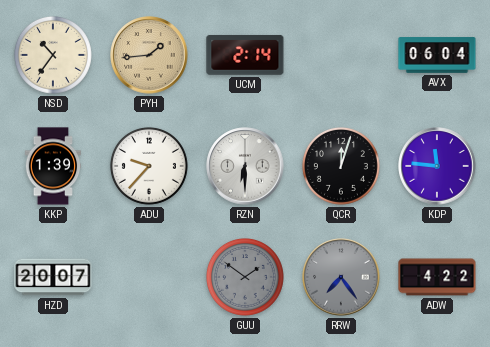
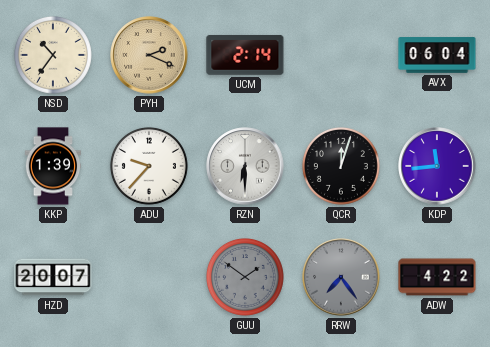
PYH: 1:44 -> 2:19 (149, 55)
KDP: 11:46 -> 11:44 (437, 166)
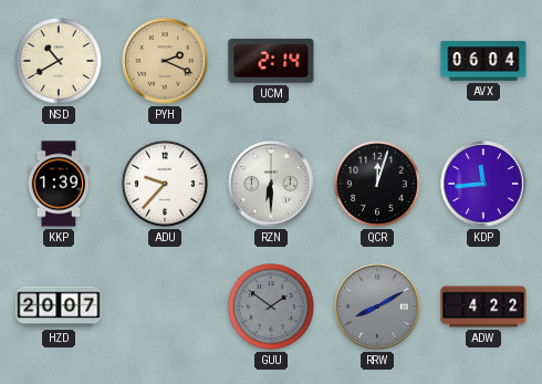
NSD: 10:36 -> 10:40 (59, 61)
RRW: 7:24 -> 8:10 (377, 307)
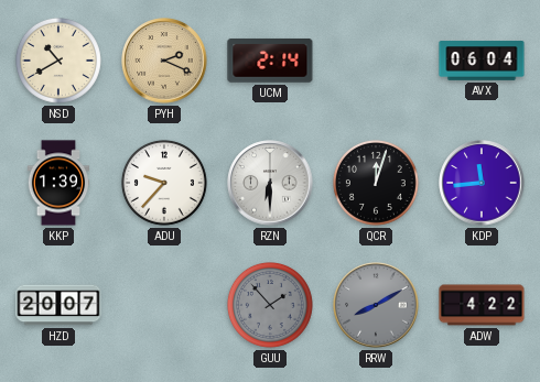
GUU: 1:51 -> 1:53 (270, 305)
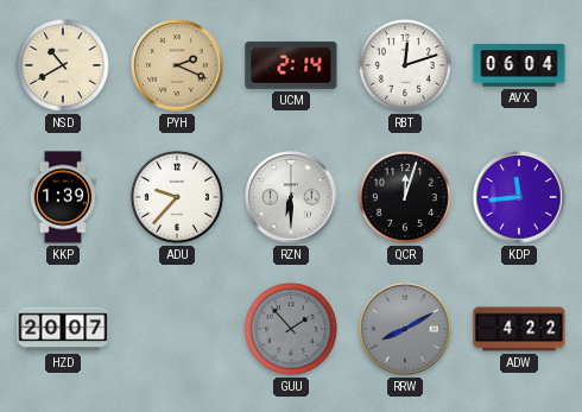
RBT: none -> 12:12 (405, 65)
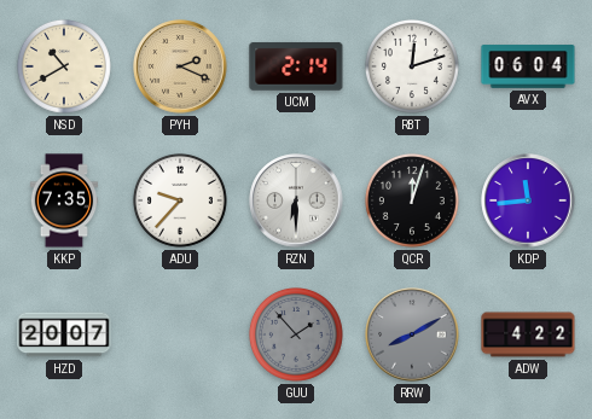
KKP: 1:39 -> 7:35 (64, 200)
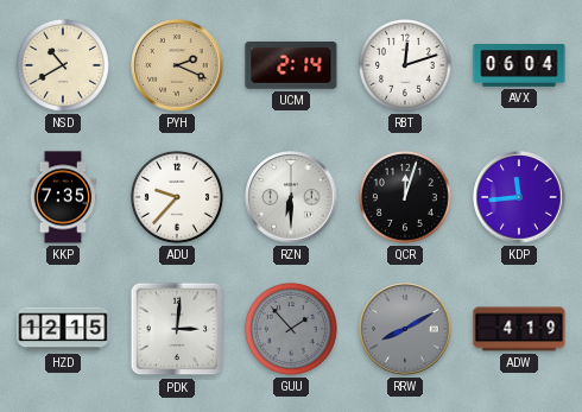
HZD: 20:07 -> 12:15 (63, 329)
PDK: none -> 3:01 (177, 329)
ADW: 4:22 -> 4:19 (519, 329)
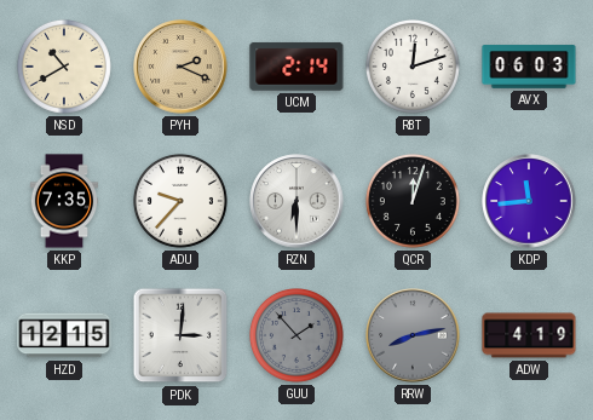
AVX: 06:04 -> 06:03 (529, 67)
RRW: 8:10 -> 8:13 (413, 335)
